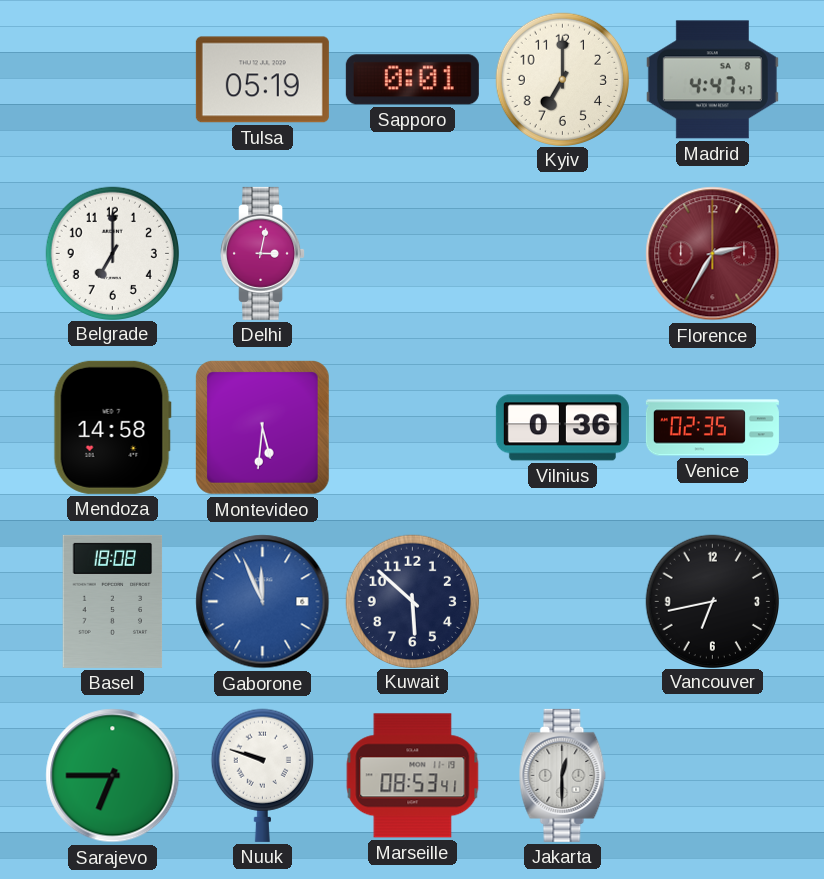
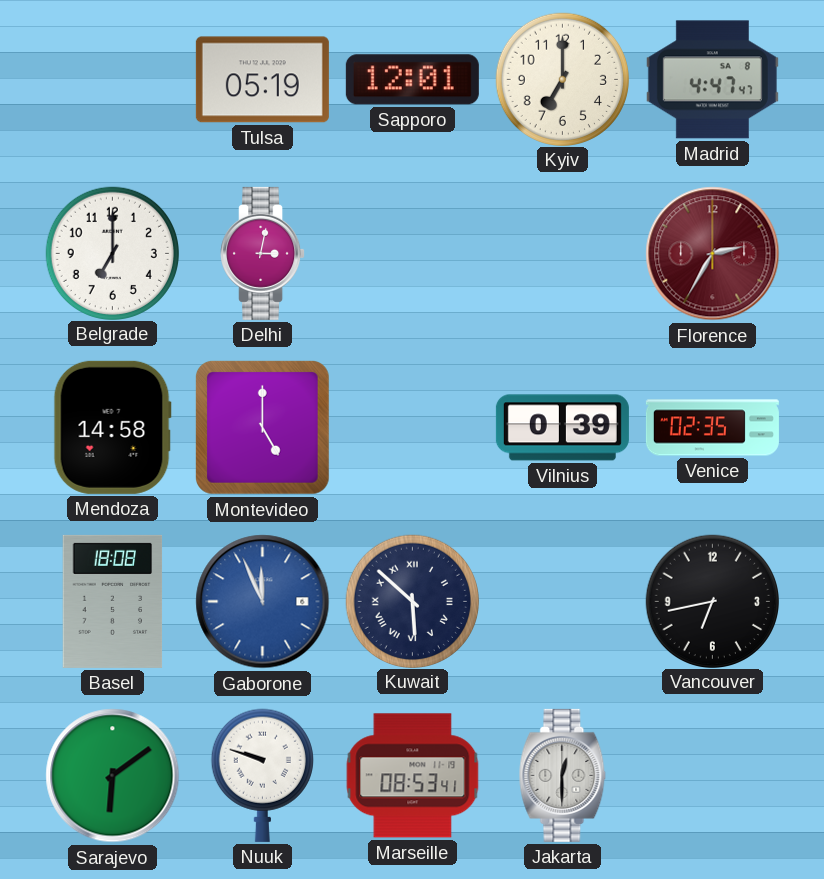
Sapporo: 0:01 -> 12:01 (412, 80)
Montevideo: 5:31 -> 5:00 (262, 427)
Vilnius: 0:36 -> 0:39 (562, 428)
Kuwait numerals: Arabic -> Roman (412, 601)
Sarajevo: 6:45 -> 6:09 (113, 776)
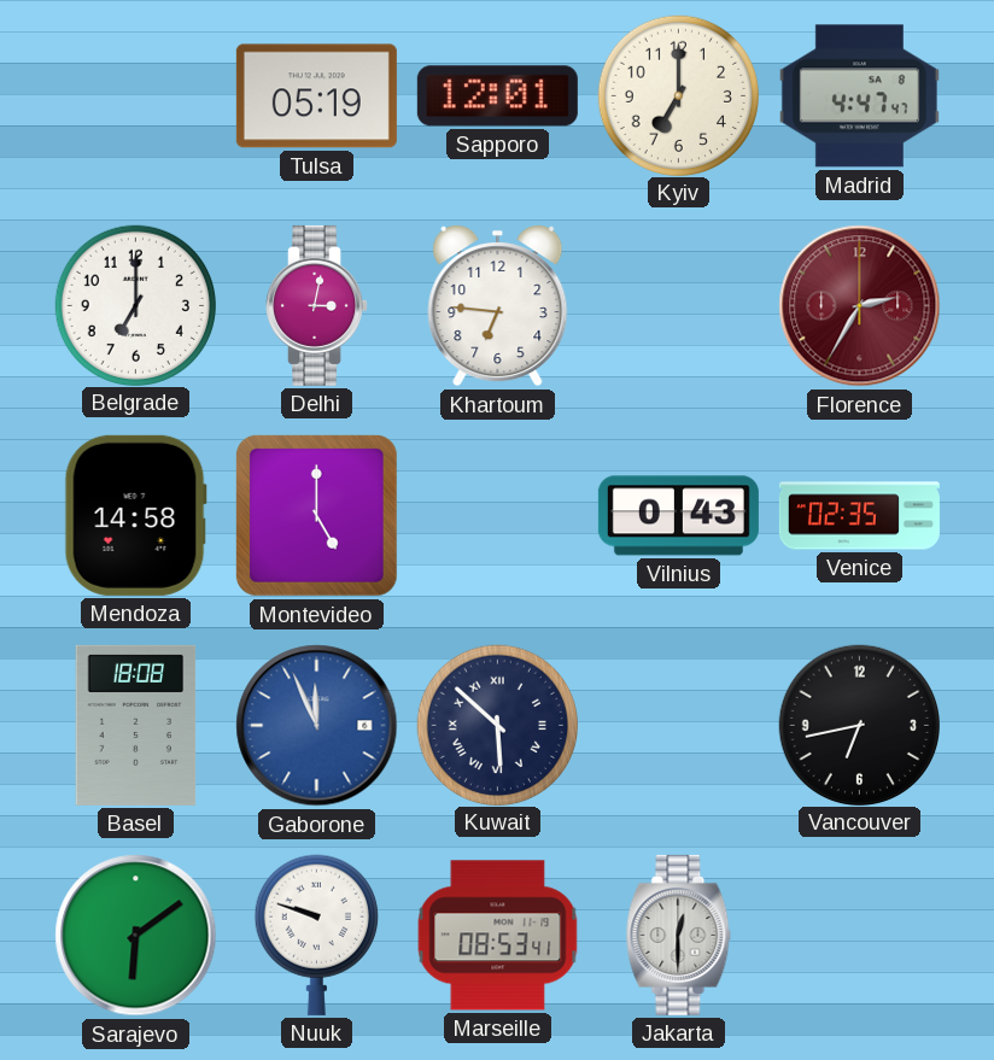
Khartoum: none -> 6:46 (498, 306)
Vilnius: 0:39 -> 0:43 (678, 516)
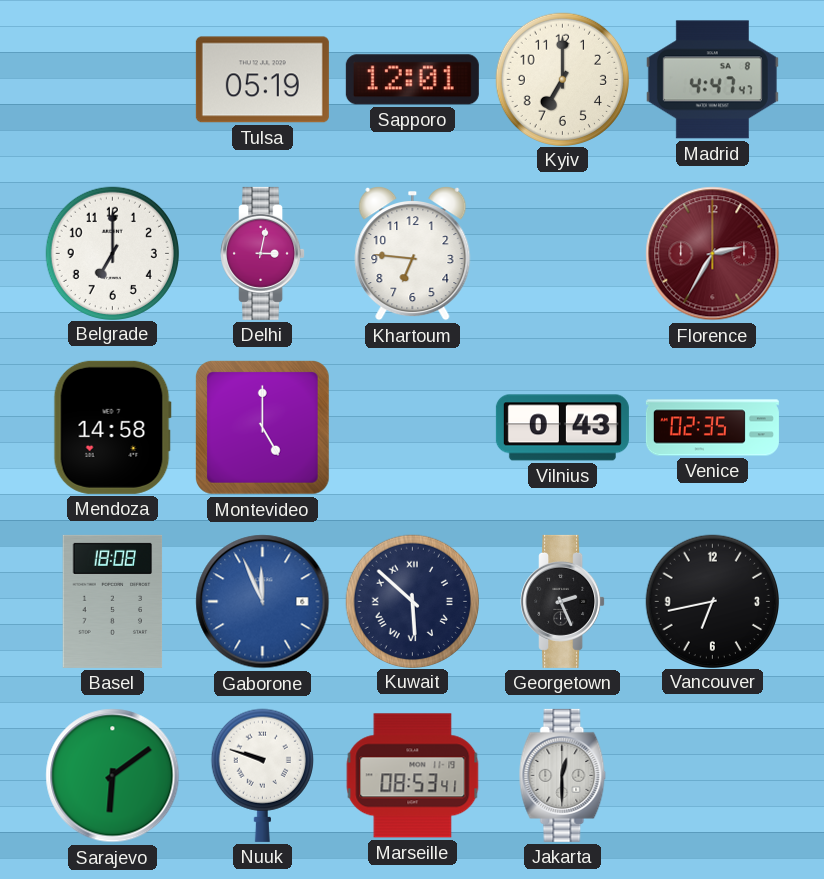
Georgetown: none -> 2:26 (563, 601)
